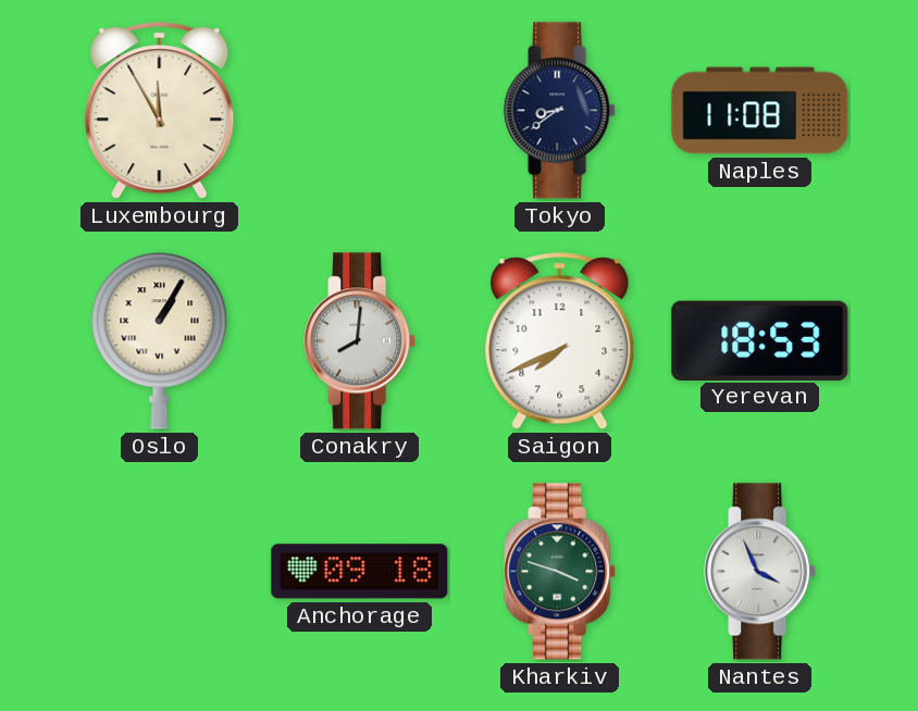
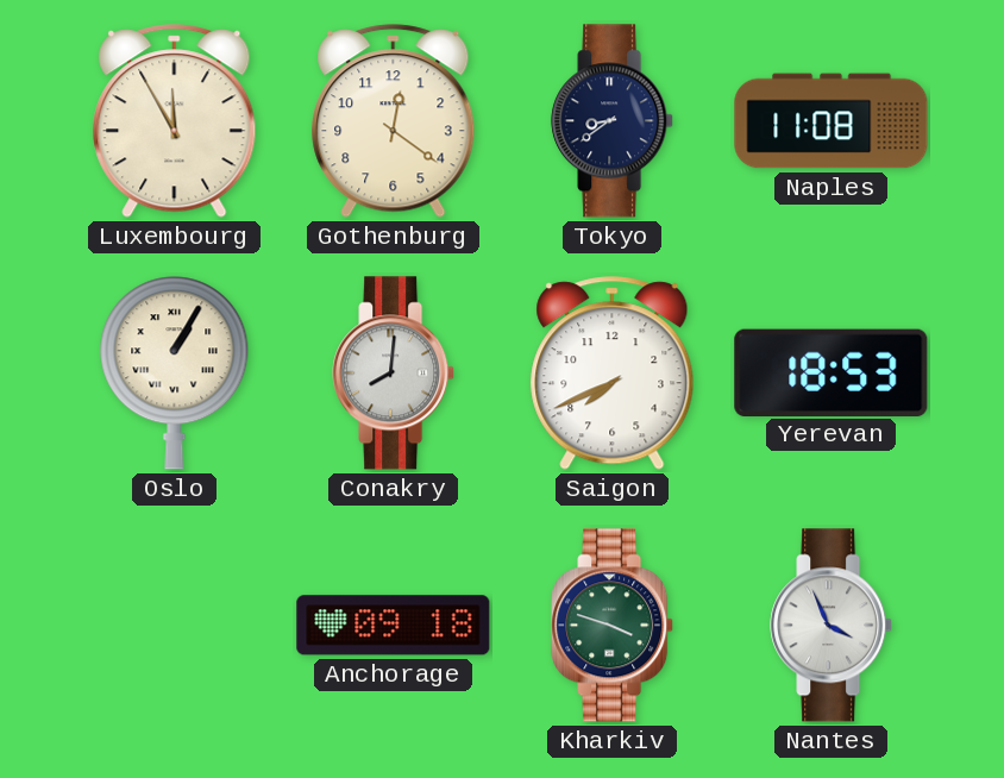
Gothenburg: none -> 12:21 (394, 121)
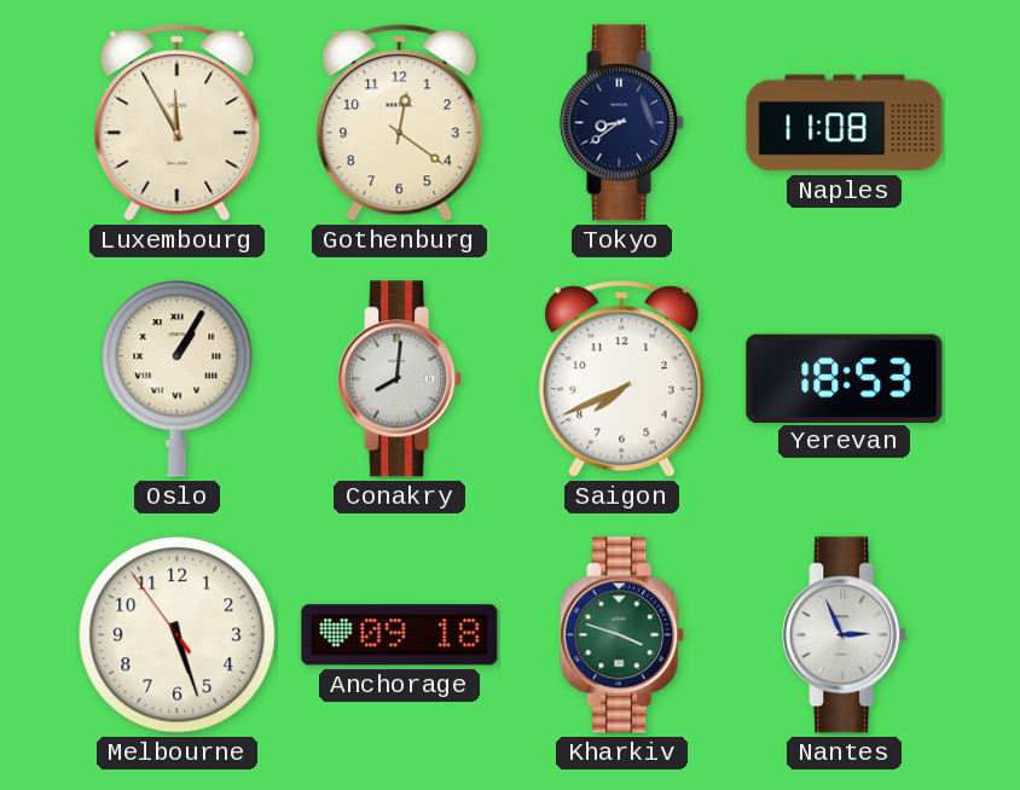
Melbourne: none -> 5:26 (178, 635)
Nantes: 3:56 -> 2:56 (845, 635)
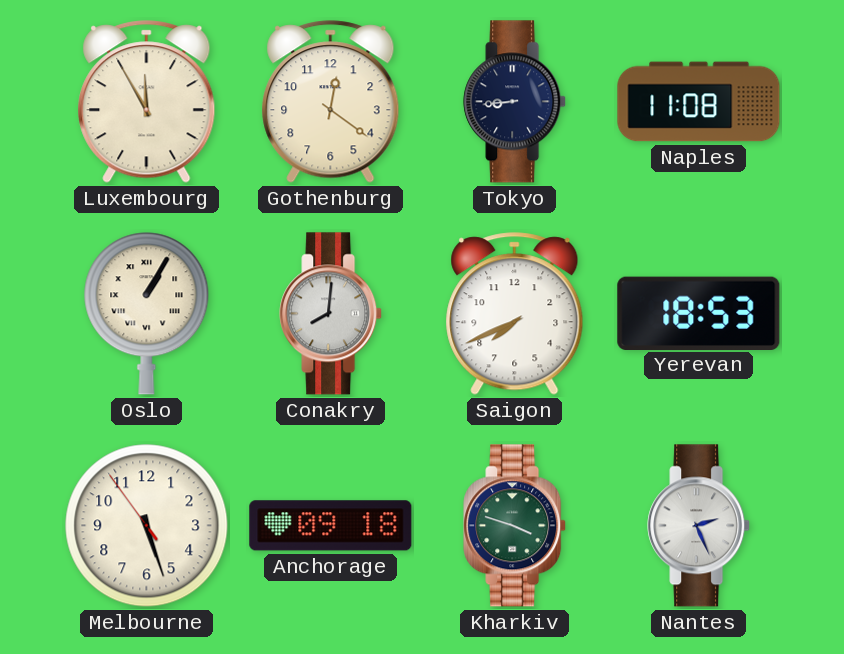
Tokyo: 8:39 -> 8:44 (515, 102)
Nantes: 2:56 -> 2:26 (699, 526)
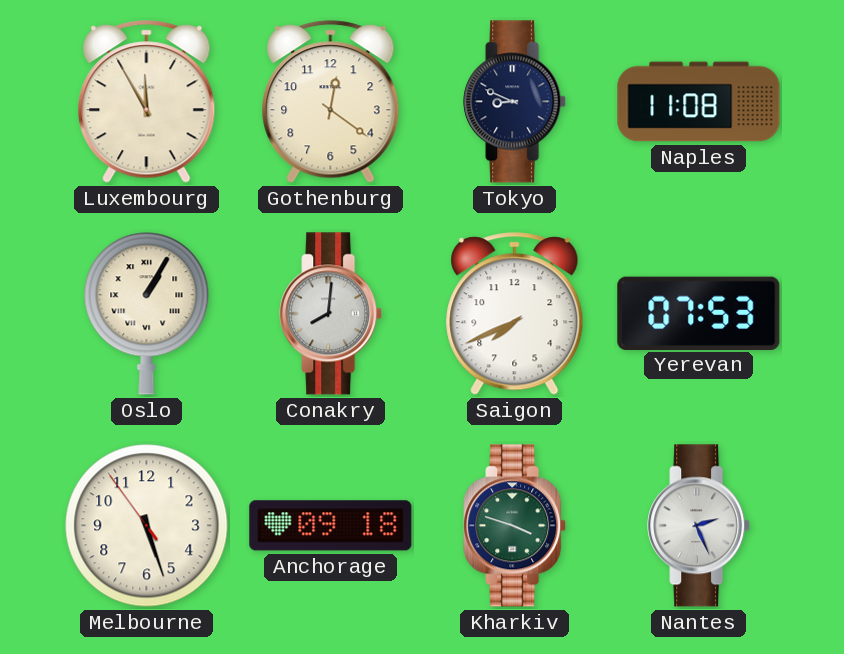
Tokyo: 8:44 -> 8:49 (515, 102)
Yerevan: 18:53 -> 07:53 (699, 313)
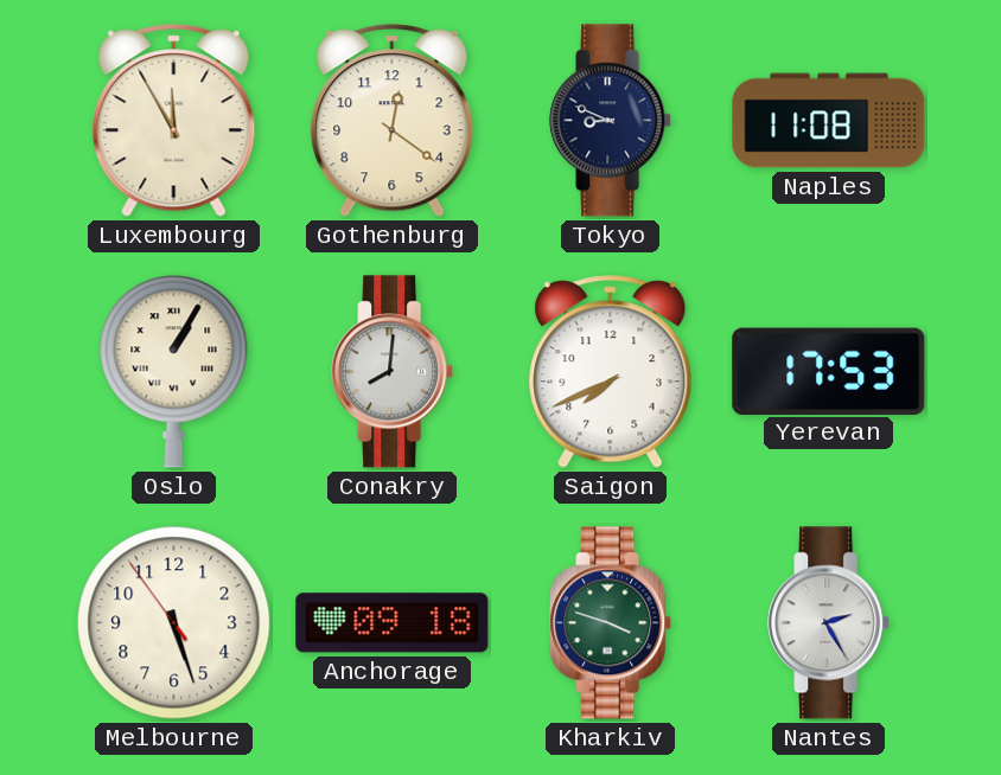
Yerevan: 07:53 -> 17:53 (829, 371)
Nantes: 2:26 -> 2:25 (829, 623)
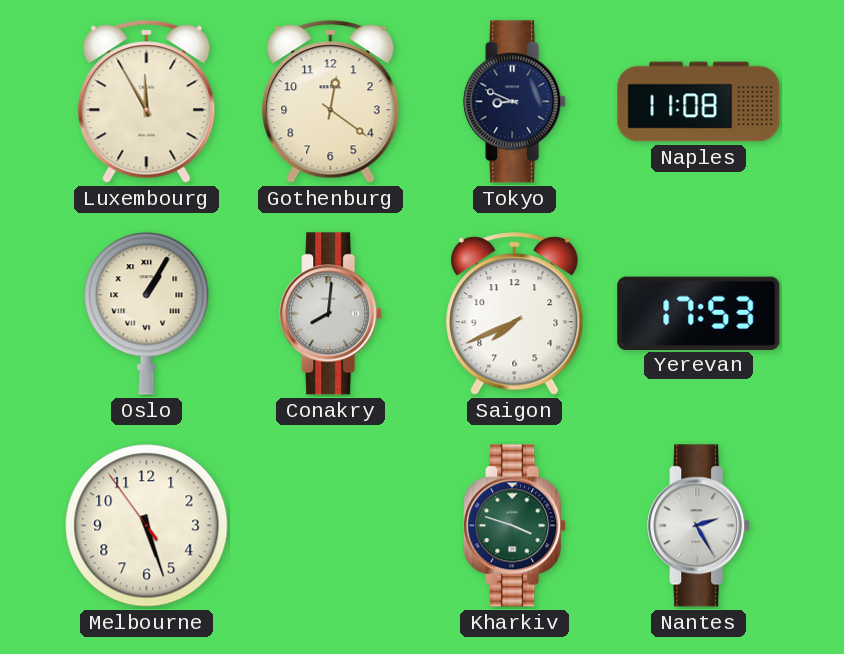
Anchorage: 09:18 -> none (393, 623)
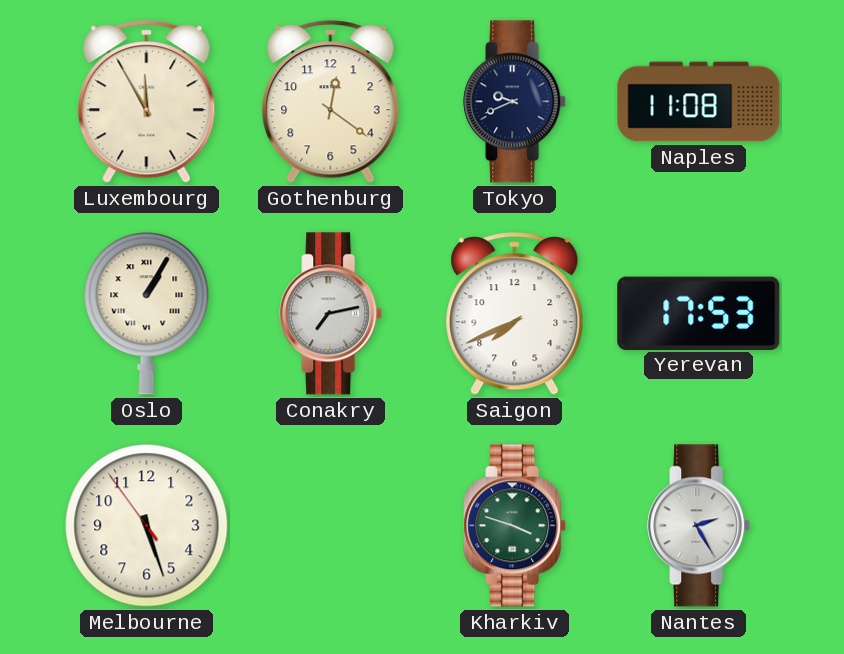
Tokyo: 8:49 -> 9:41 (515, 102)
Conakry: 8:01 -> 7:13 (331, 314)
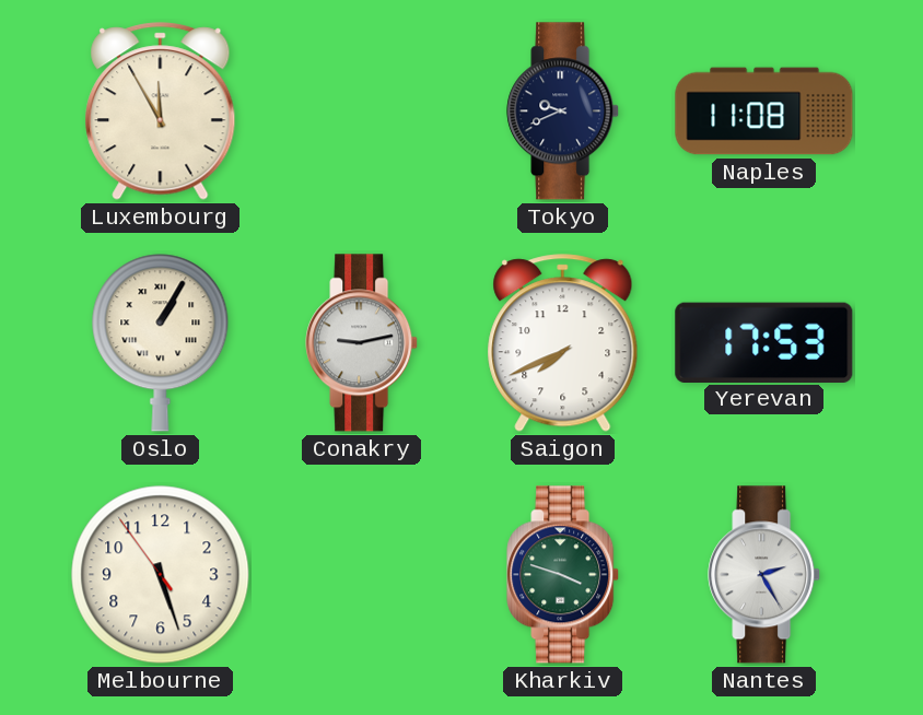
Gothenburg: 12:21 -> none (331, 102)
Conakry: 7:13 -> 9:13 (362, 343)
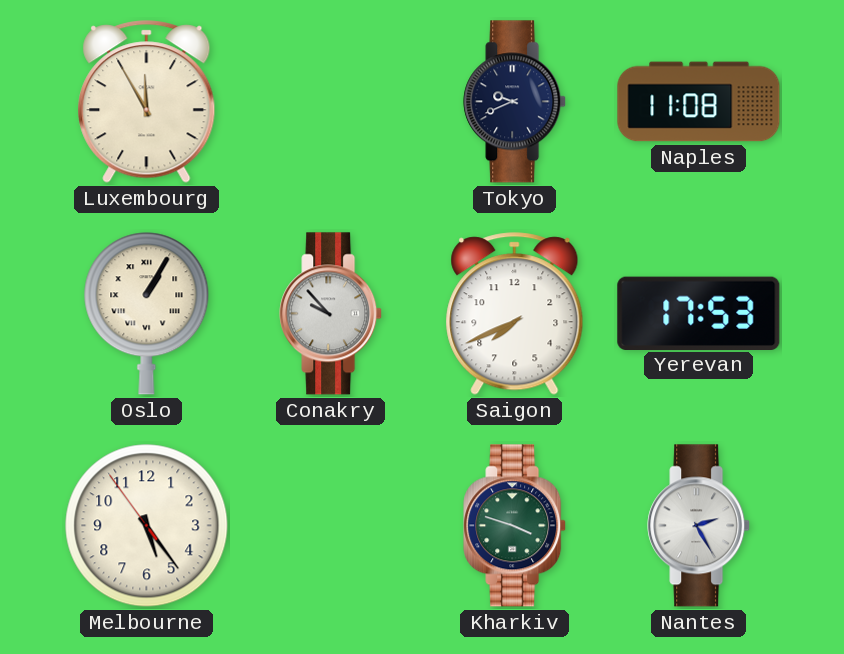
Conakry: 9:13 -> 9:53 (331, 314)
Melbourne: 5:26 -> 5:23 (147, 526)
